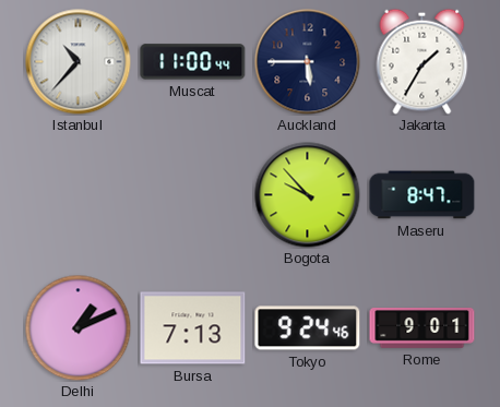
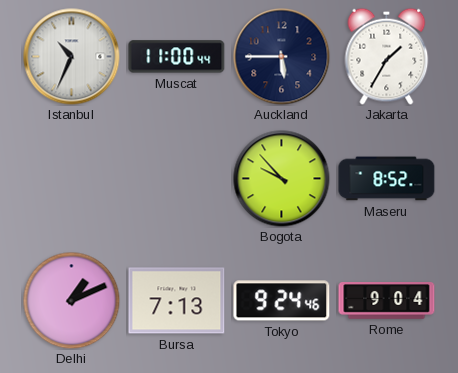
Istanbul: 10:37 -> 10:34 (72, 57)
Maseru: 8:47 -> 8:52 (387, 179)
Rome: 9:01 -> 9:04 (387, 301)
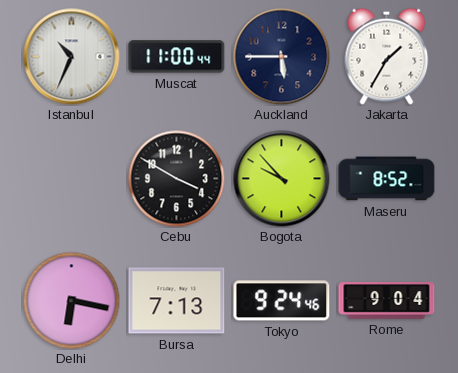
Cebu: none -> 3:50 (176, 178)
Delhi: 1:11 -> 6:17 (71, 300)
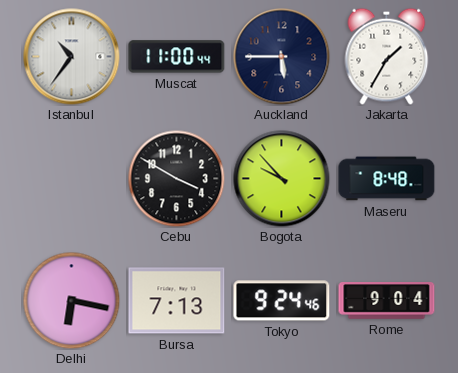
Istanbul: 10:34 -> 10:36 (72, 57)
Maseru: 8:52 -> 8:48 (387, 179)
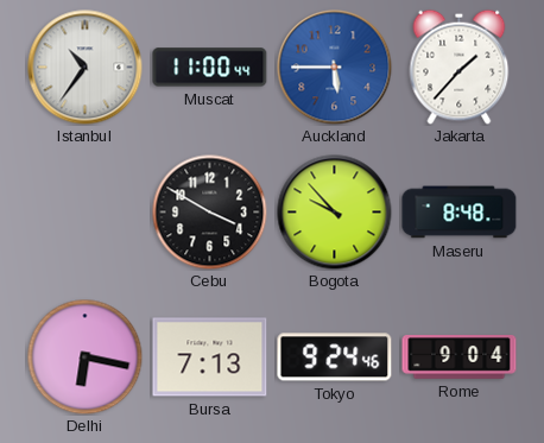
Auckland dial: navy -> blue (335, 68)
Jakarta: 1:35 -> 1:37 (460, 67)
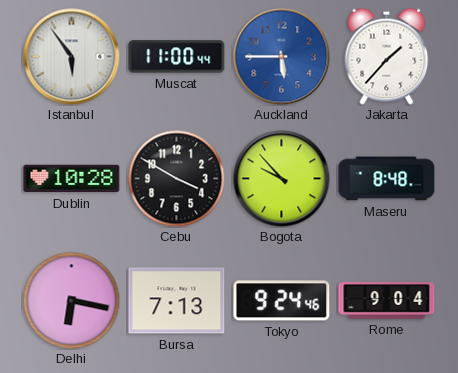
Istanbul: 10:36 -> 5:54 (72, 57)
Dublin: none -> 10:28 (72, 179)
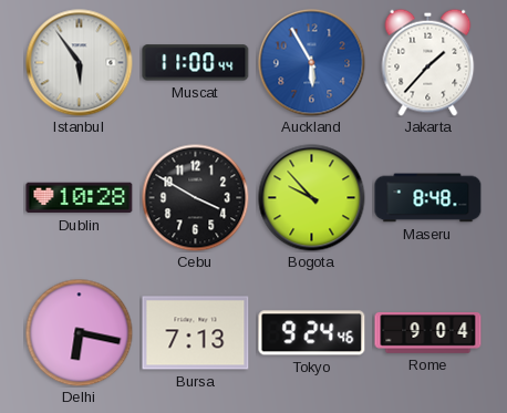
Auckland: 5:45 -> 5:55 (312, 63)
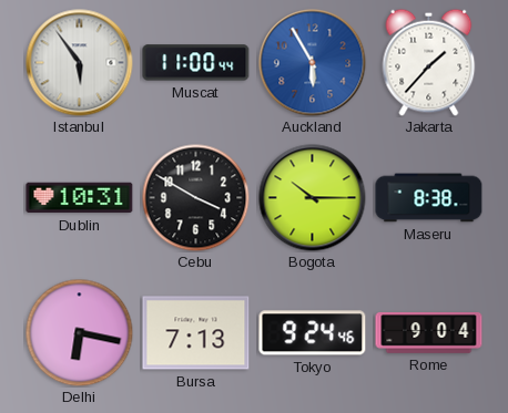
Dublin: 10:28 -> 10:31 (80, 198)
Bogota: 9:53 -> 10:15 (313, 198)
Maseru: 8:48 -> 8:38 (429, 198)
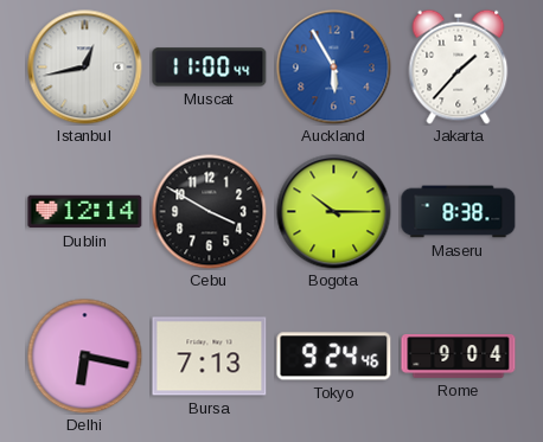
Istanbul: 5:54 -> 12:43 (85, 68)
Dublin: 10:31 -> 12:14 (85, 212)
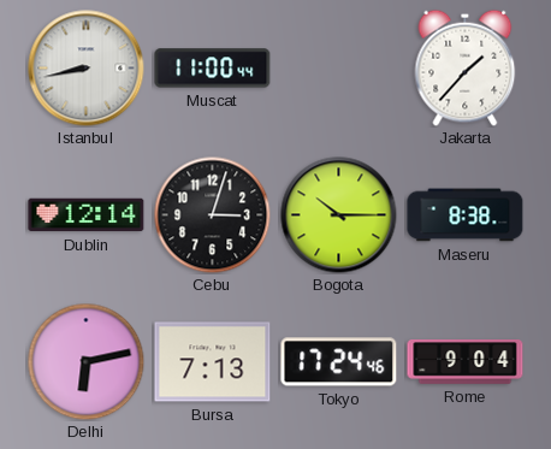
Istanbul: 12:43 -> 8:43 (87, 69)
Auckland: 5:55 -> none (334, 68)
Cebu: 3:50 -> 3:03 (212, 214)
Delhi: 6:17 -> 6:13 (85, 361)
Tokyo: 9:24 -> 17:24 (339, 362)
